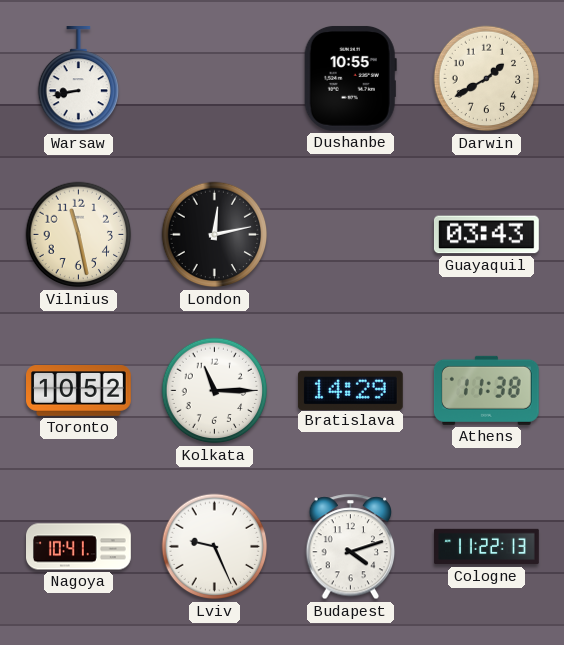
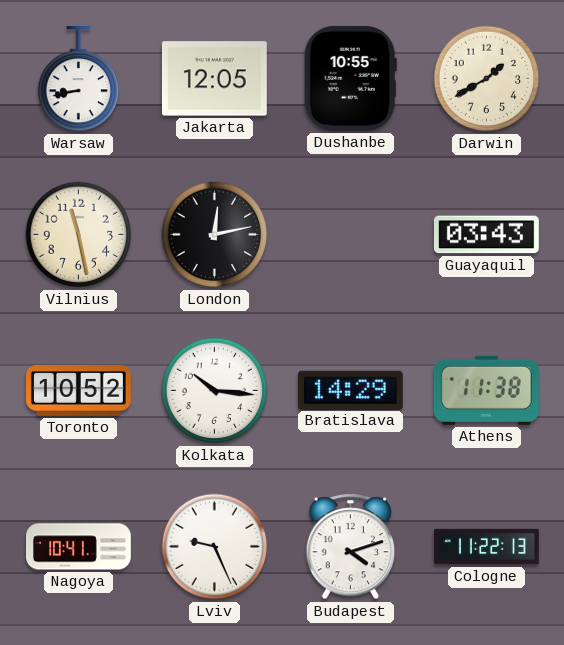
Jakarta: none -> 12:05 (214, 79)
Kolkata: 11:15 -> 10:16 (215, 391)
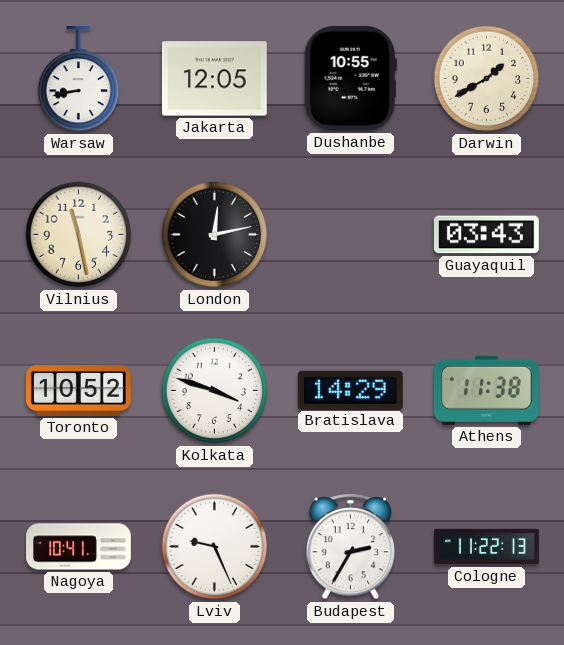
Kolkata: 10:16 -> 3:48 (215, 391)
Budapest: 4:12 -> 2:35 (351, 547)
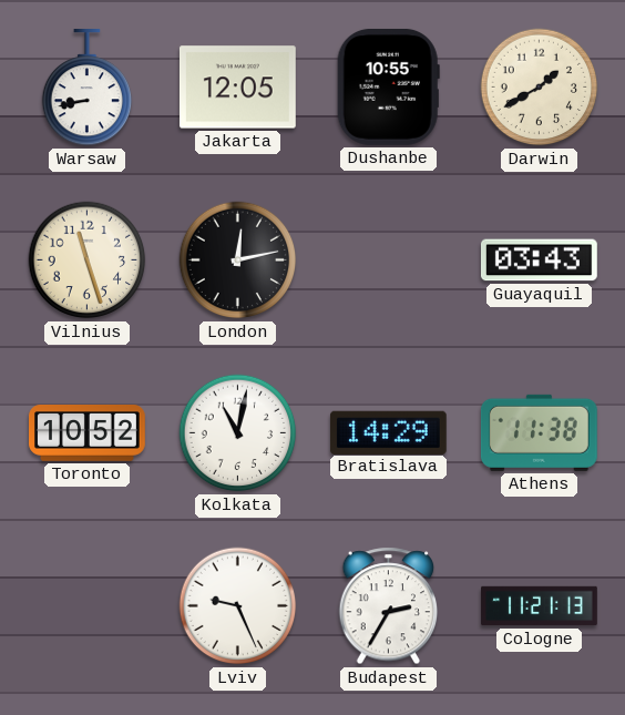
Vilnius: 11:28 -> 11:27 (88, 261)
Kolkata: 3:48 -> 11:02 (238, 433)
Nagoya: 10:41 -> none (79, 547)
Cologne: 11:22 -> 11:21 (540, 606)
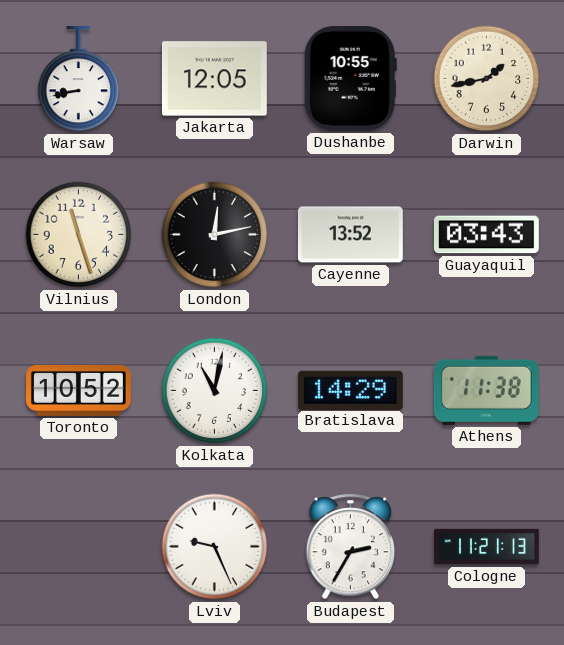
Darwin: 1:40 -> 1:43 (487, 79)
Cayenne: none -> 13:52 (350, 235)
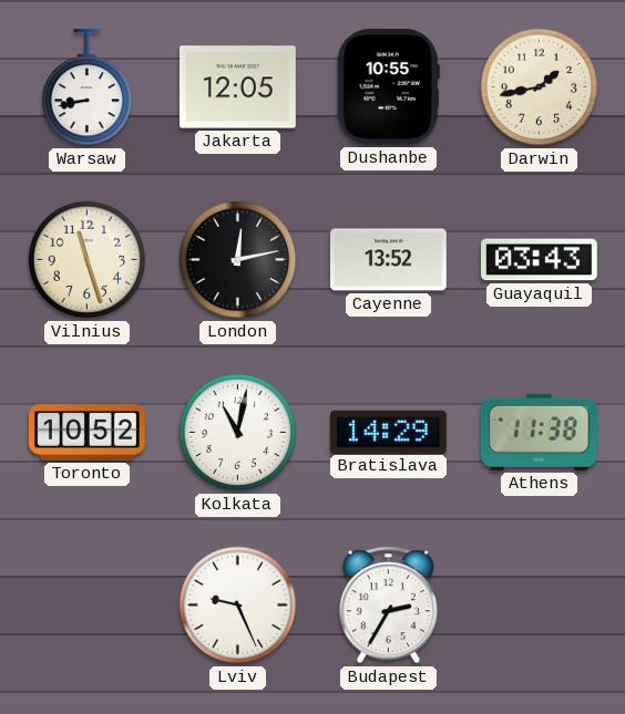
Cologne: 11:21 -> none (487, 547)
